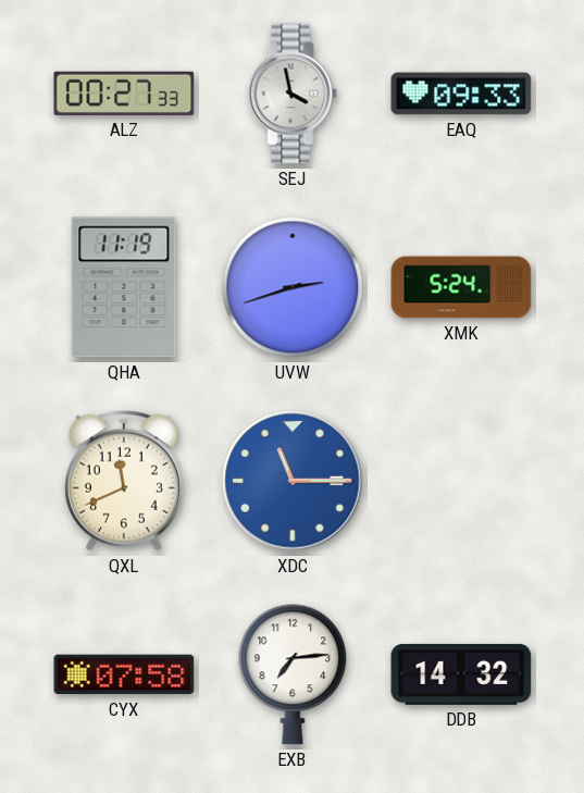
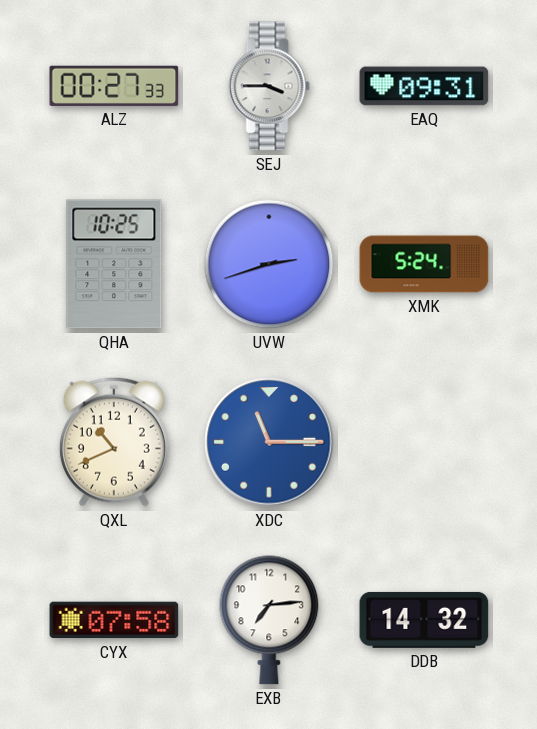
SEJ: 3:58 -> 3:45 (269, 86)
EAQ: 09:33 -> 09:31 (424, 86)
QHA: 11:19 -> 10:25 (114, 264)
QXL: 11:41 -> 10:41 (114, 442)
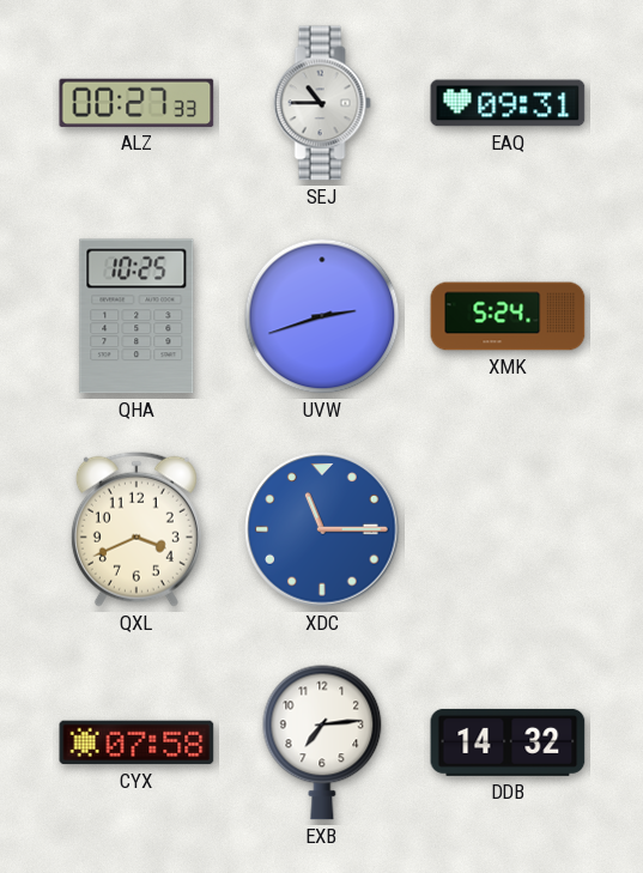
SEJ: 3:45 -> 10:45 (322, 103)
QXL: 10:41 -> 3:41 (137, 529)
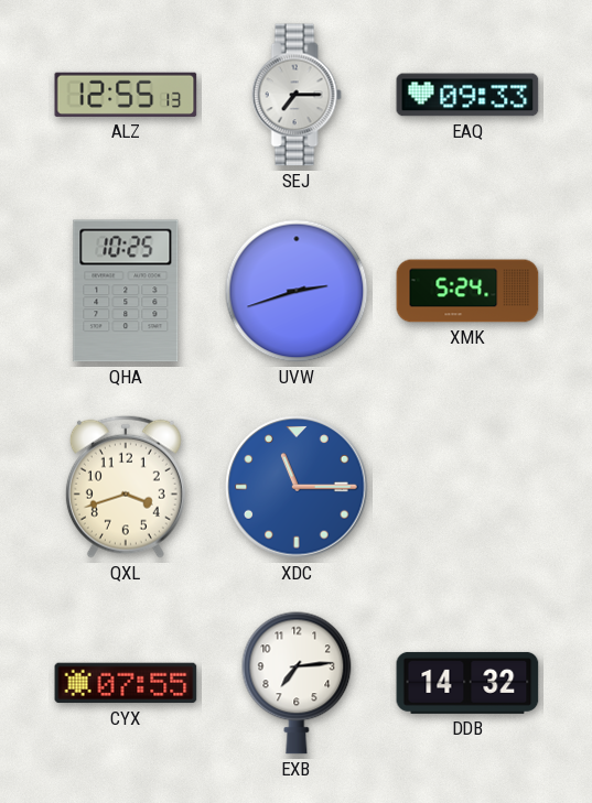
ALZ: 00:27 -> 12:55 (126, 95)
SEJ: 10:45 -> 7:15 (297, 95)
EAQ: 09:31 -> 09:33 (467, 95)
QXL: 3:41 -> 3:42 (126, 487)
CYX: 07:58 -> 07:55 (126, 683)
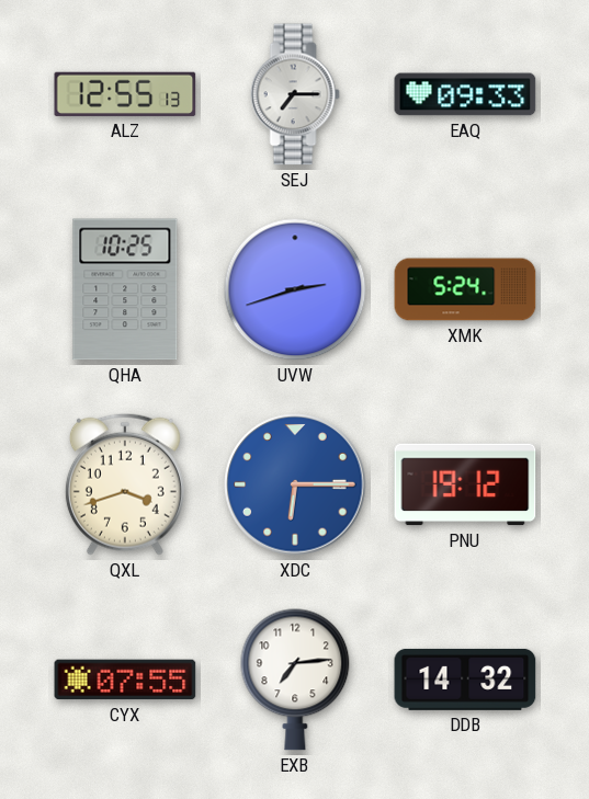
XDC: 11:15 -> 6:15 (295, 484)
PNU: none -> 19:12 (465, 484)
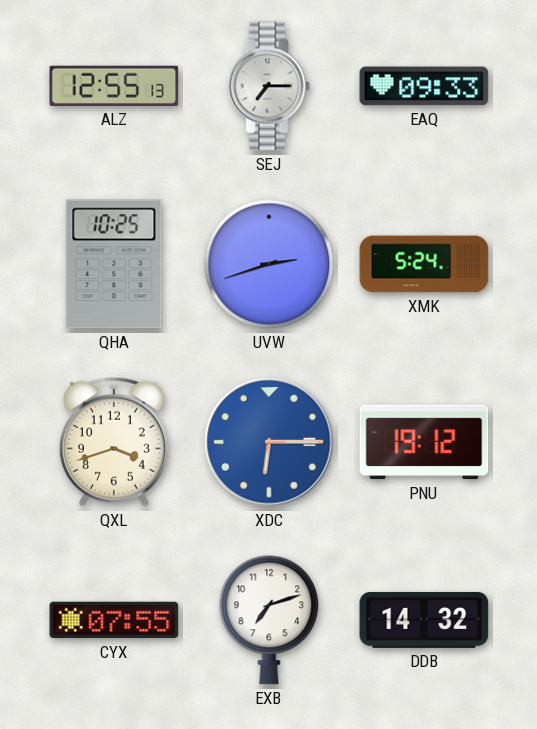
EXB: 7:14 -> 7:12 (269, 620)
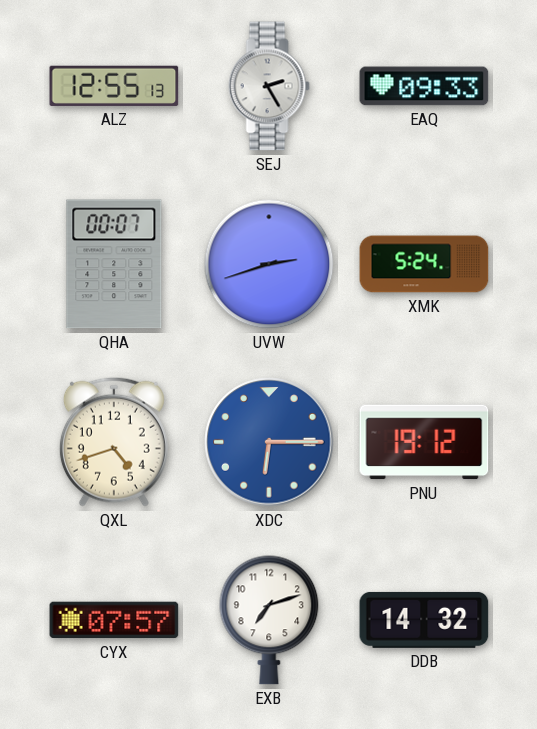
SEJ: 7:15 -> 2:25 (269, 86)
QHA: 10:25 -> 00:07 (114, 264)
QXL: 3:42 -> 4:42 (114, 442)
CYX: 07:55 -> 07:57 (114, 620)
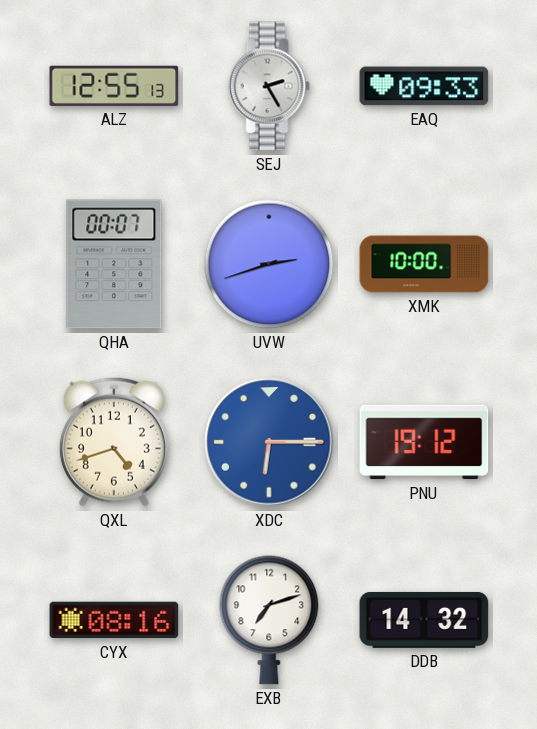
XMK: 5:24 -> 10:00 (424, 264)
CYX: 07:57 -> 08:16 (114, 620)
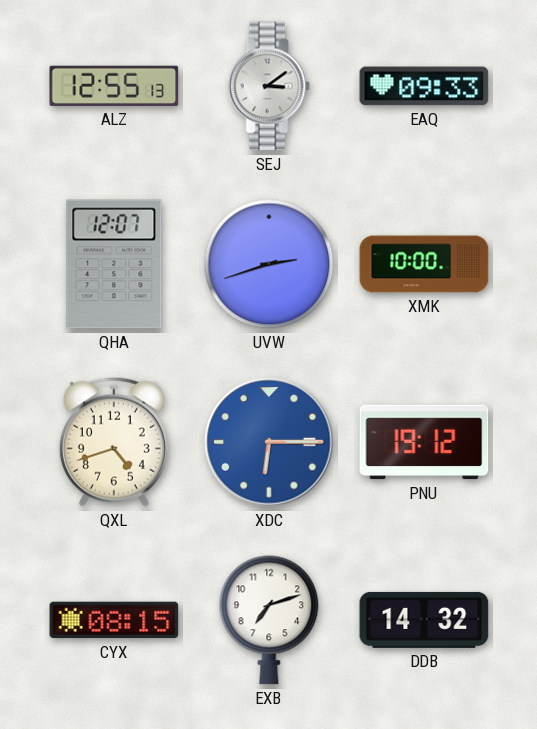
SEJ: 2:25 -> 3:09 (269, 86)
QHA: 00:07 -> 12:07 (114, 264)
CYX: 08:16 -> 08:15 (114, 620)
